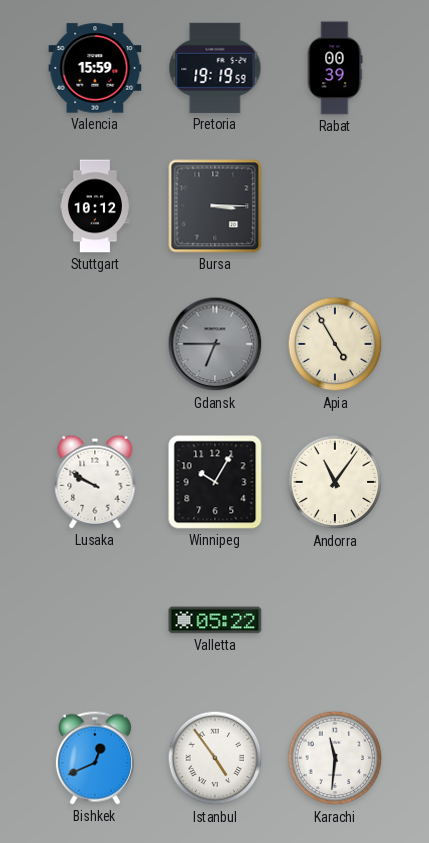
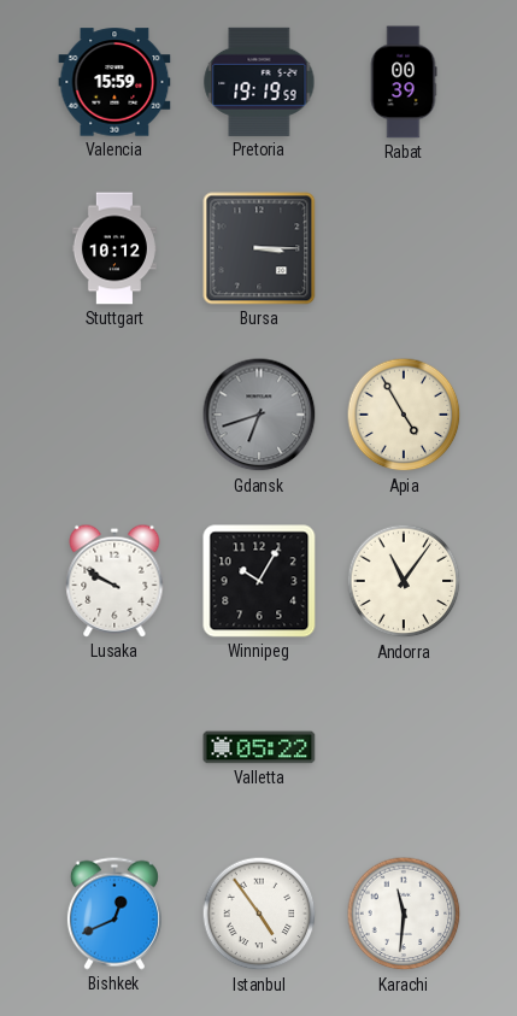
Gdansk: 6:45 -> 6:42 (259, 415)
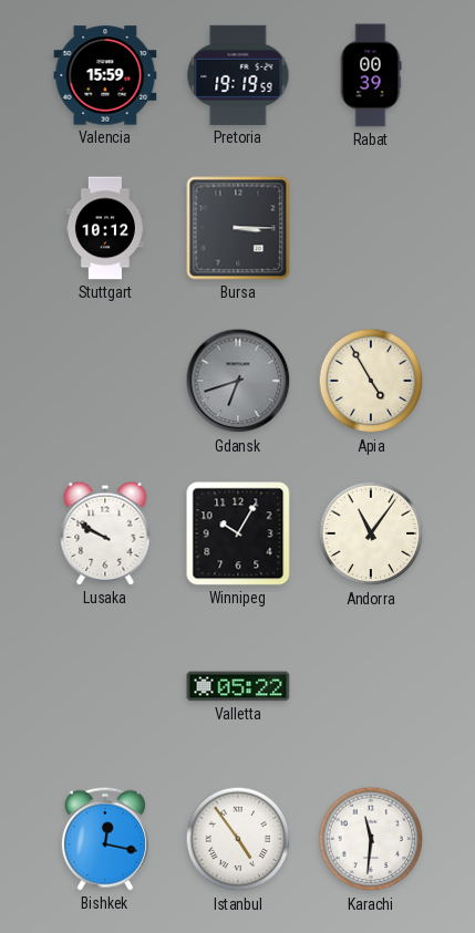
Bishkek: 12:41 -> 12:17 (105, 839)
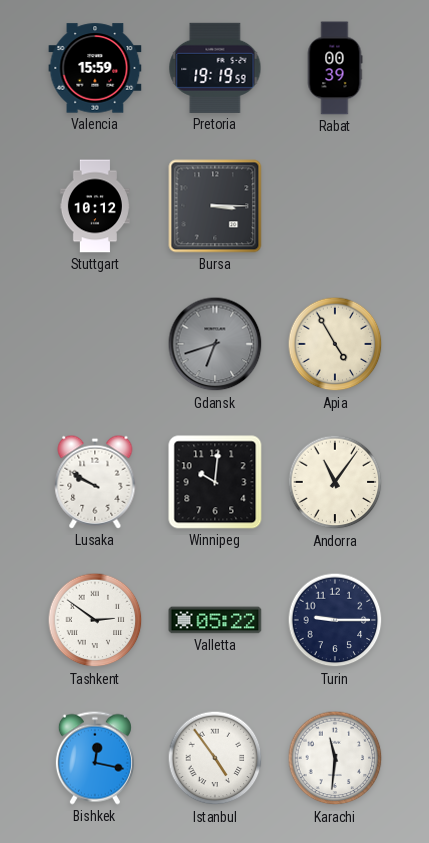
Winnipeg: 10:05 -> 10:01 (215, 482)
Tashkent: none -> 2:51 (95, 620)
Turin: none -> 9:15 (335, 620)
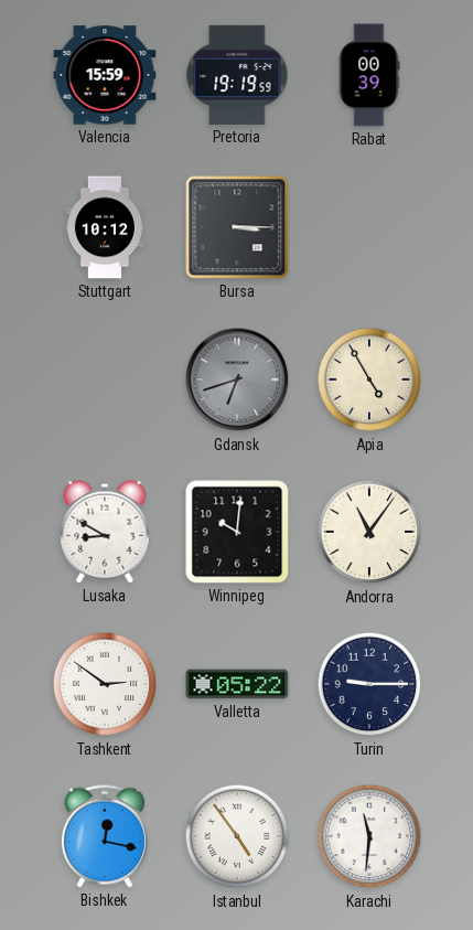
Lusaka: 9:50 -> 8:50 (105, 532)
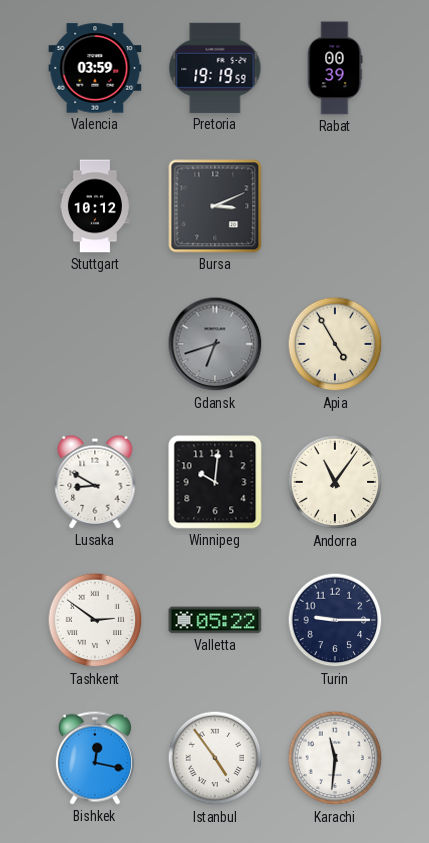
Valencia: 15:59 -> 03:59 (95, 68)
Bursa: 3:15 -> 3:11 (215, 206)
